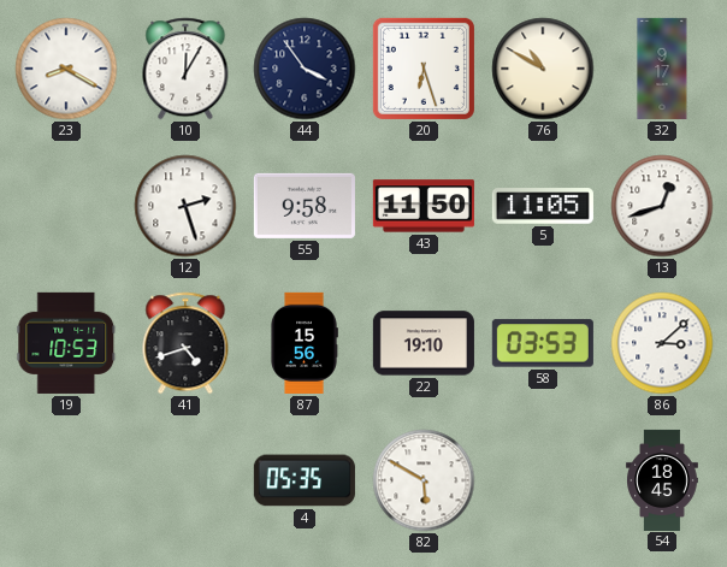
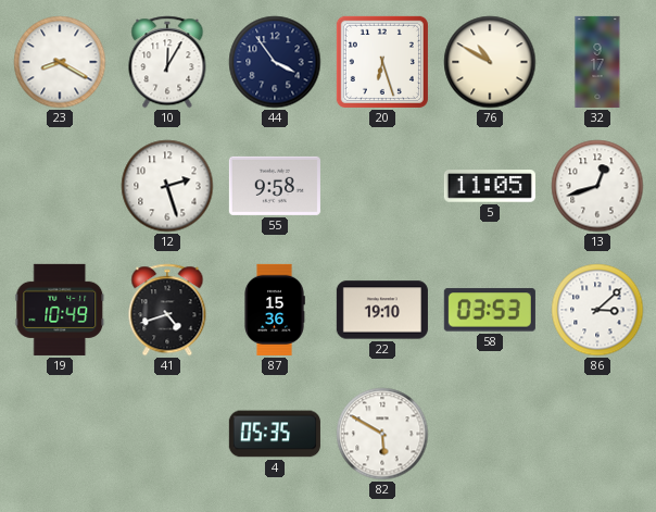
43: 11:50 -> none (424, 206)
19: 10:53 -> 10:49 (60, 310)
87: 15:56 -> 15:36 (275, 310)
54: 18:45 -> none (662, 479)
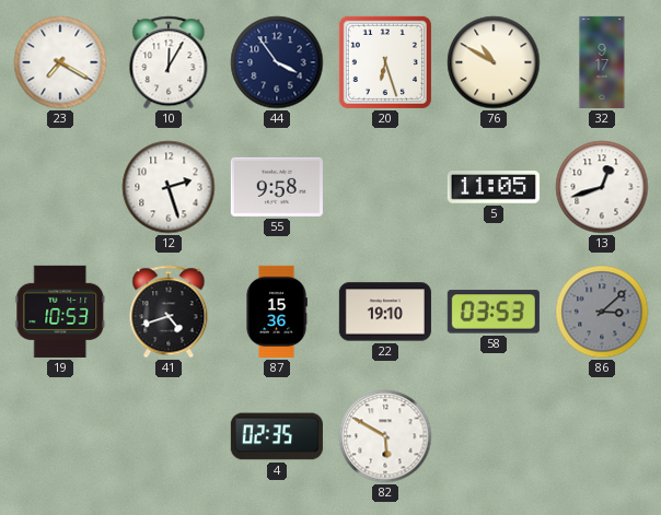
23: 8:20 -> 7:20 (60, 62)
19: 10:49 -> 10:53 (60, 312)
86 dial: white -> grey (602, 312)
4: 05:35 -> 02:35 (277, 436)
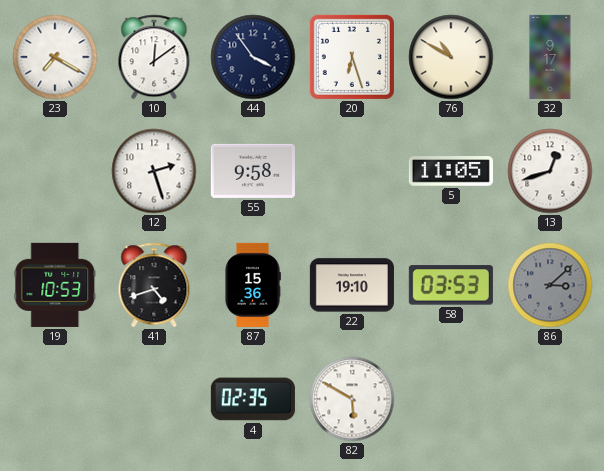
10: 12:05 -> 12:09 (154, 57)
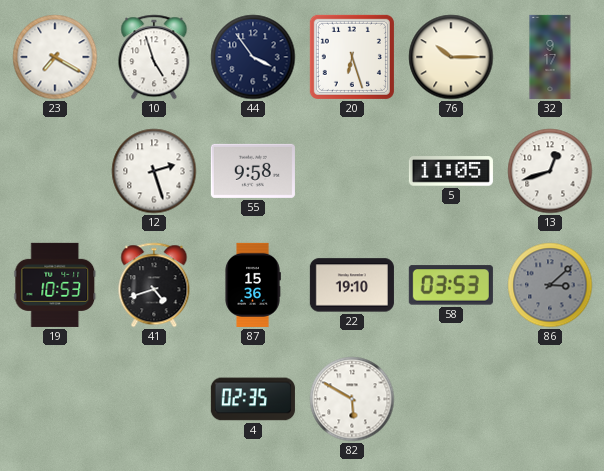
10: 12:09 -> 4:57 (154, 57)
76: 10:50 -> 10:15 (451, 57)
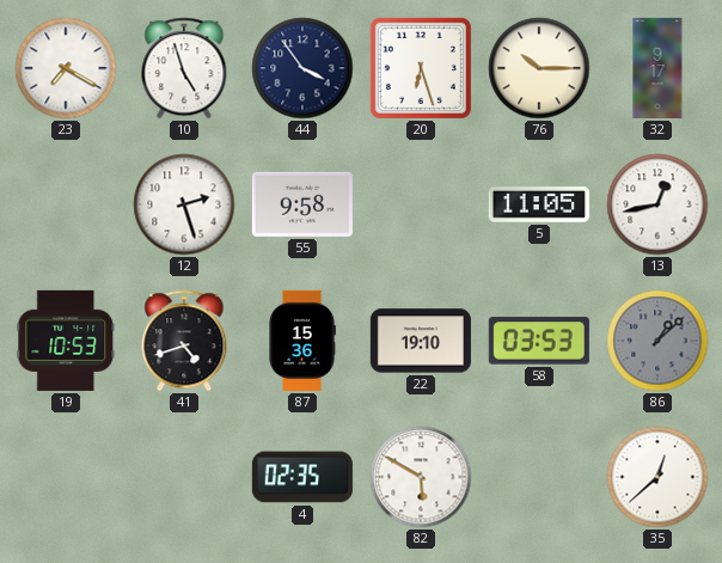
13: 12:42 -> 12:43 (657, 204)
86: 3:08 -> 1:08 (657, 341)
35: none -> 12:38 (657, 477)
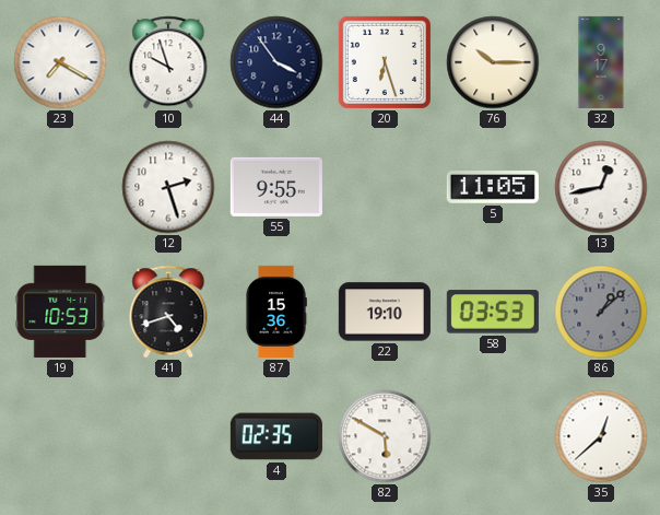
10: 4:57 -> 9:57 (168, 62)
55: 9:58 -> 9:55 (276, 187)
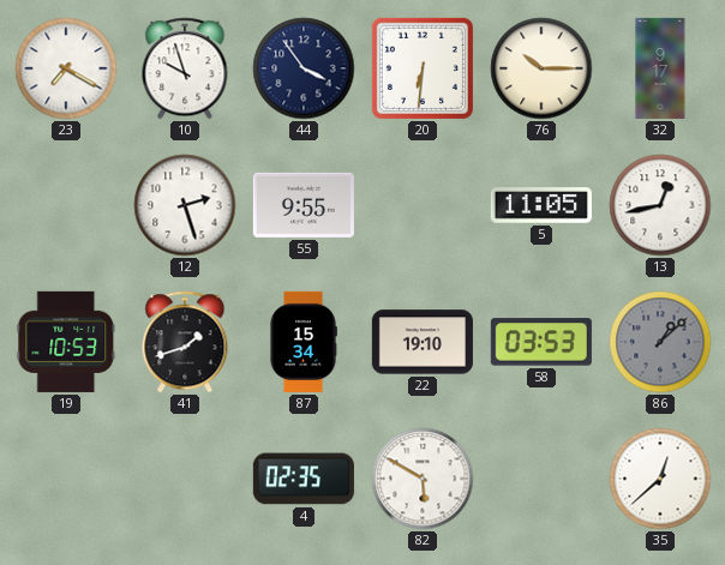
20: 6:27 -> 6:31 (423, 68)
41: 4:42 -> 1:42 (185, 342)
87: 15:36 -> 15:34 (304, 342)
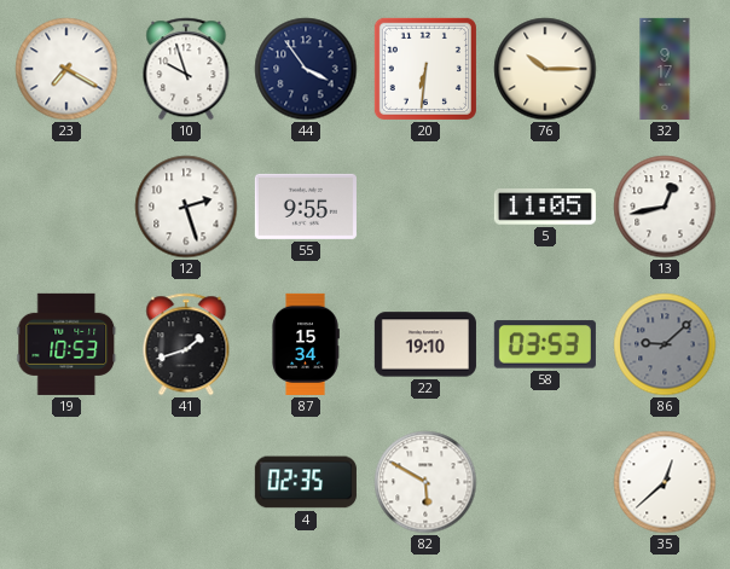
86: 1:08 -> 9:08 (665, 344)
